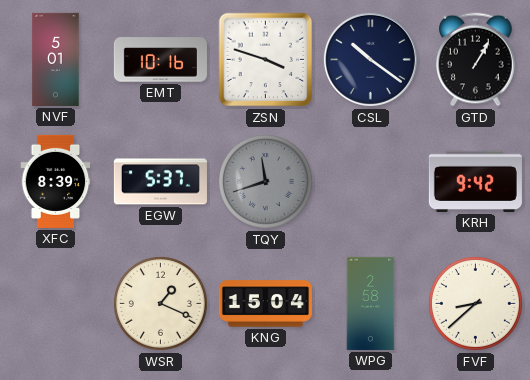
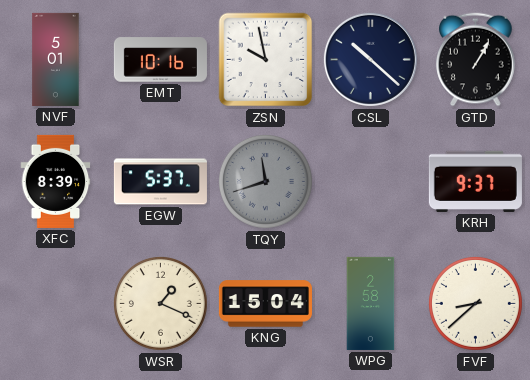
ZSN: 3:48 -> 9:58 (266, 60)
CSL: 10:21 -> 10:22 (370, 59)
KRH: 9:42 -> 9:37 (475, 181)
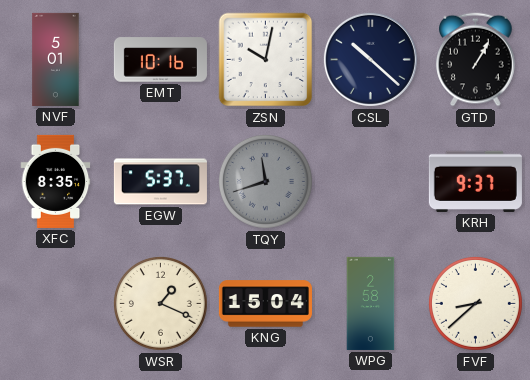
ZSN: 9:58 -> 10:02 (266, 60)
XFC: 8:39 -> 8:35 (56, 181)
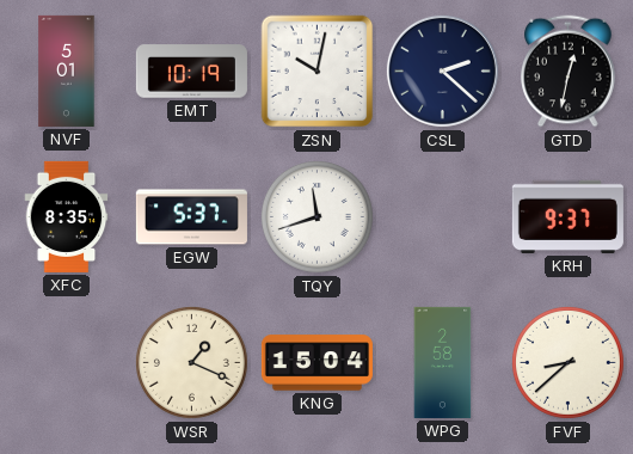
EMT: 10:16 -> 10:19 (191, 72)
CSL: 10:22 -> 2:22 (442, 70)
GTD: 1:05 -> 12:32 (569, 72)
TQY dial: grey -> white (316, 216)
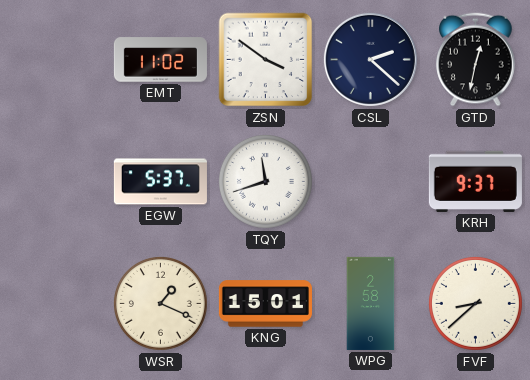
NVF: 5:01 -> none (67, 70)
EMT: 10:19 -> 11:02 (160, 60)
ZSN: 10:02 -> 3:51 (266, 60)
XFC: 8:35 -> none (67, 216)
KNG: 15:04 -> 15:01 (265, 304)
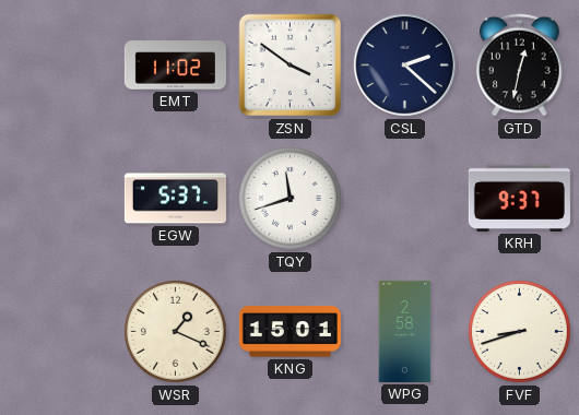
FVF: 8:38 -> 8:42 (519, 331)
